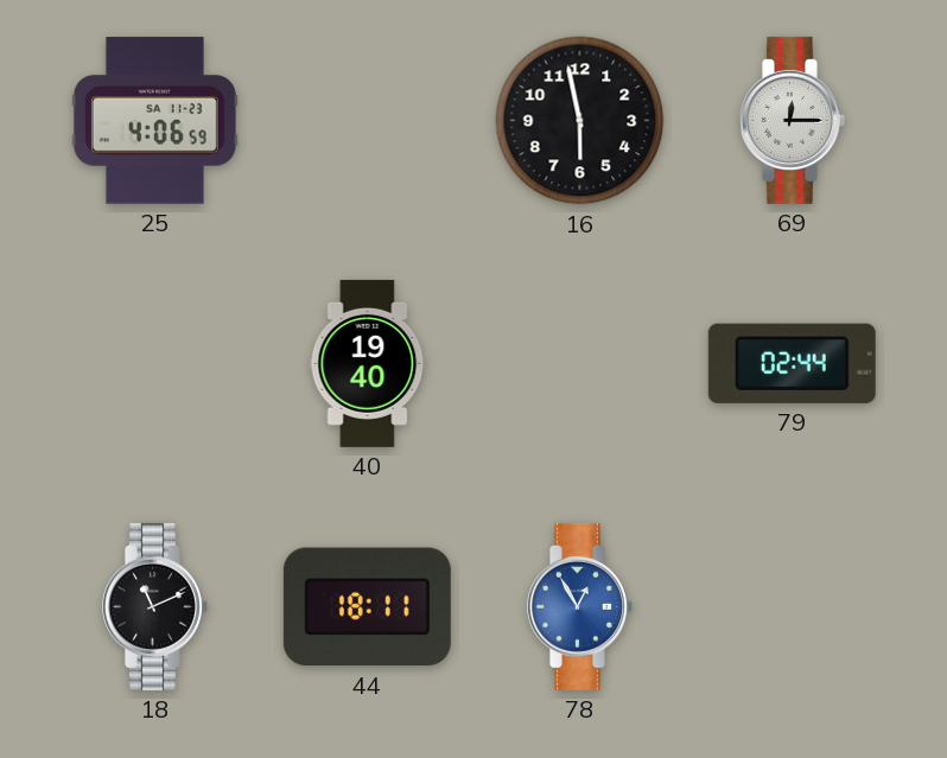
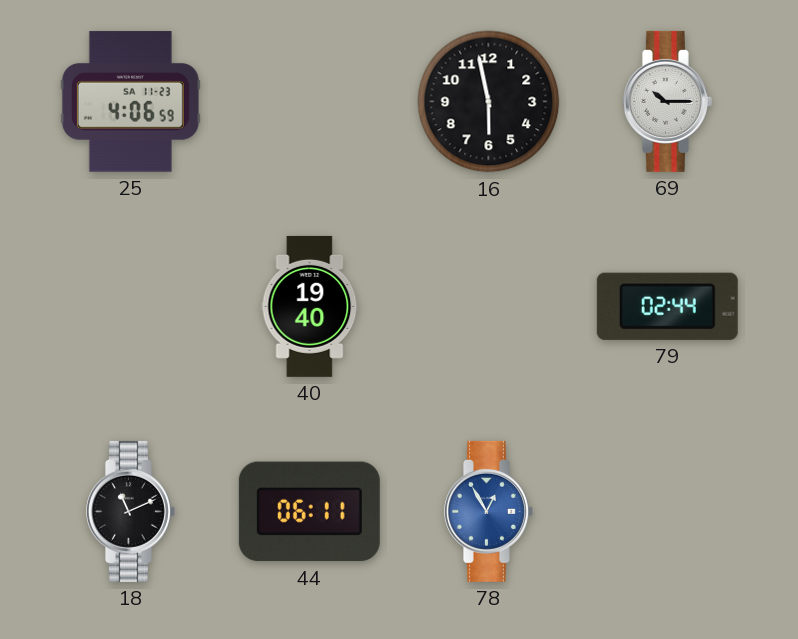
69: 12:15 -> 10:15 (667, 101)
44: 18:11 -> 06:11 (309, 512)
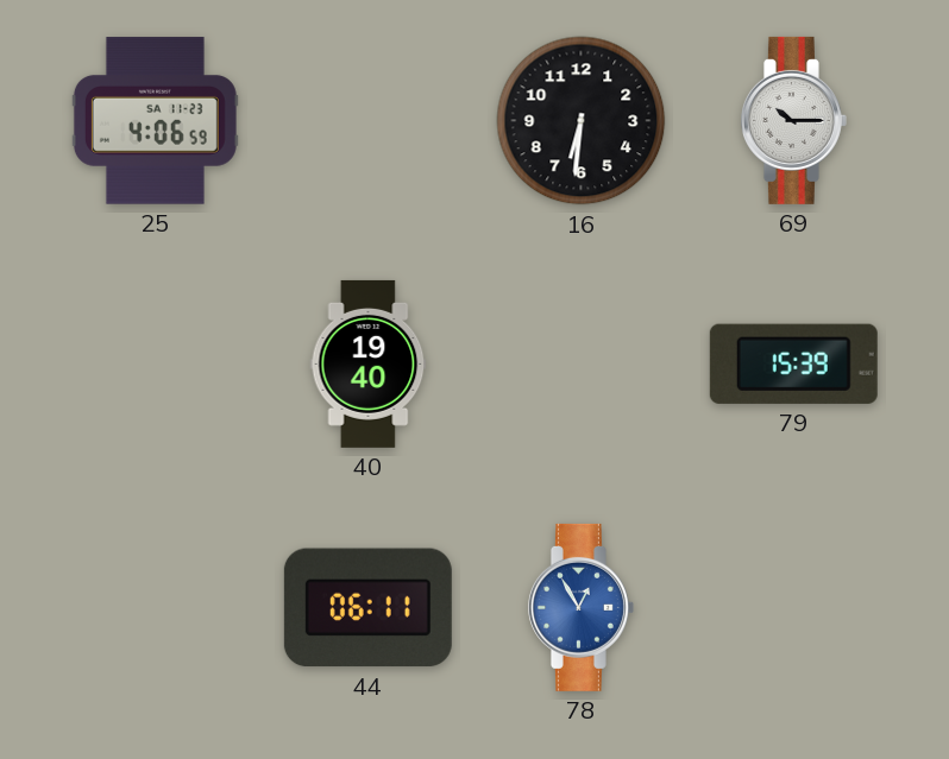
16: 5:58 -> 6:31 (582, 121)
79: 02:44 -> 15:39 (793, 363)
18: 11:11 -> none (130, 511)
